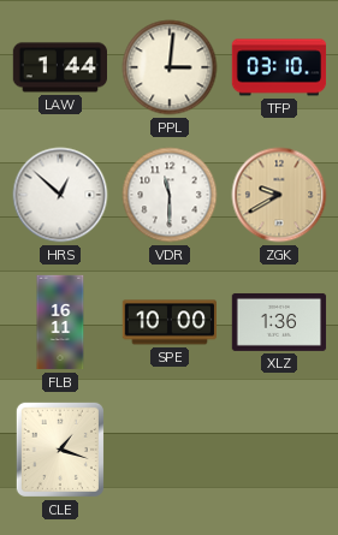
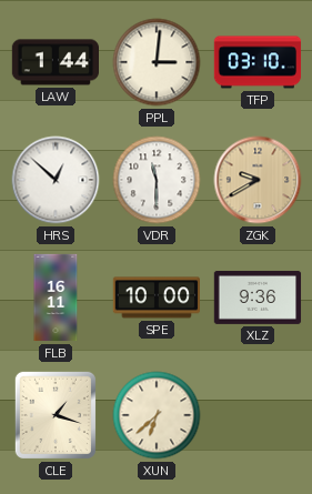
XLZ: 1:36 -> 9:36 (258, 298)
XUN: none -> 6:38 (157, 415)
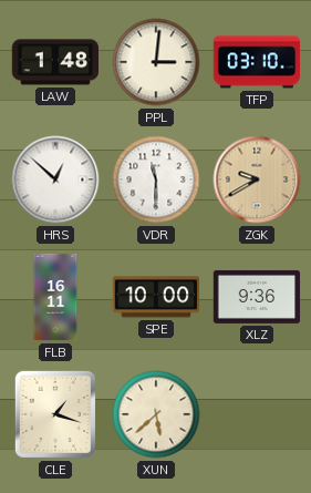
LAW: 1:44 -> 1:48 (54, 62)
XUN: 6:38 -> 5:38 (156, 414)
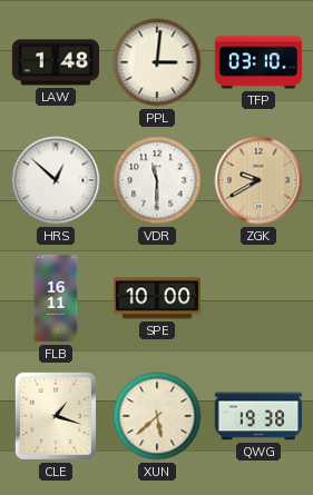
XLZ: 9:36 -> none (257, 297)
QWG: none -> 19:38 (258, 416)
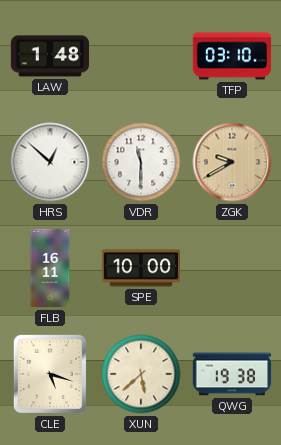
PPL: 3:01 -> none (157, 62)
CLE: 1:18 -> 5:18 (50, 374)
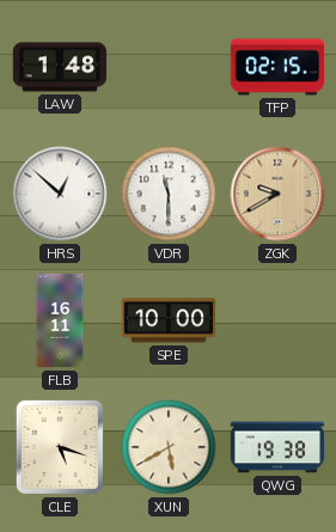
TFP: 03:10 -> 02:15 (277, 67)
XUN: 5:38 -> 5:40 (169, 447)
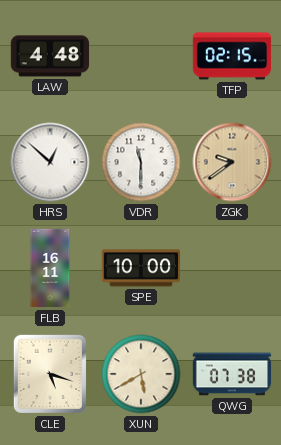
LAW: 1:48 -> 4:48 (49, 56)
ZGK: 9:40 -> 9:39 (232, 162)
QWG: 19:38 -> 07:38 (232, 374)
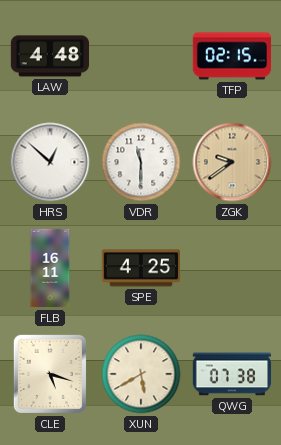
SPE: 10:00 -> 4:25 (140, 268)
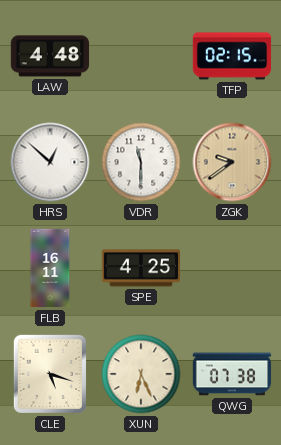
XUN: 5:40 -> 6:26 (141, 374)
